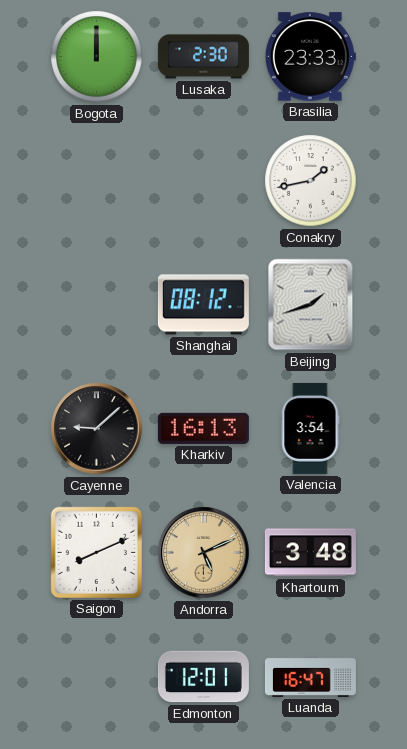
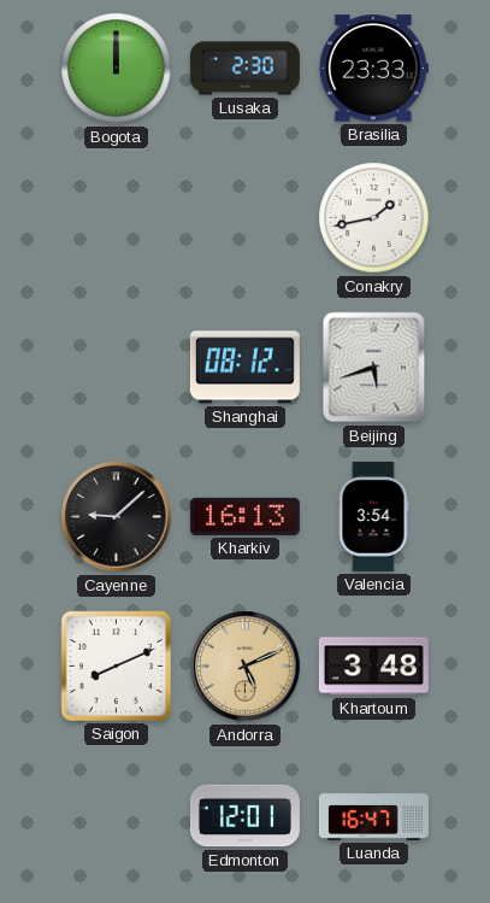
Beijing: 1:42 -> 5:42 (374, 368)
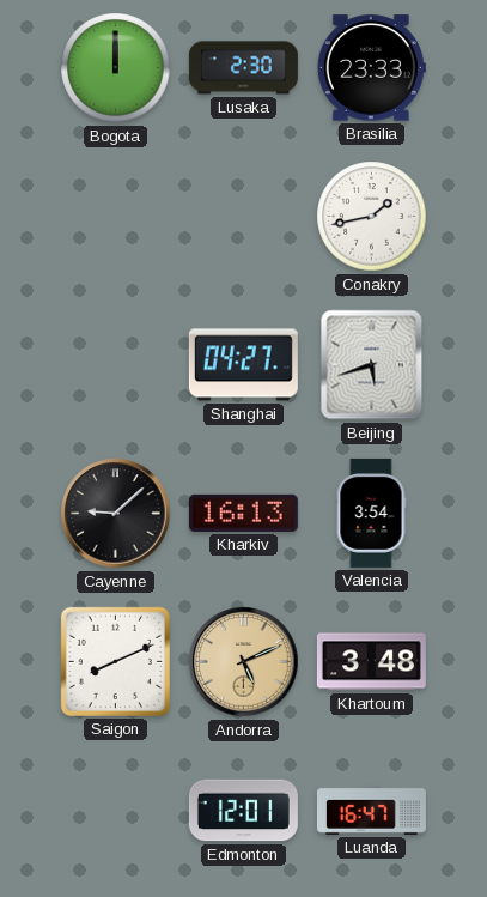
Shanghai: 08:12 -> 04:27 (243, 365)
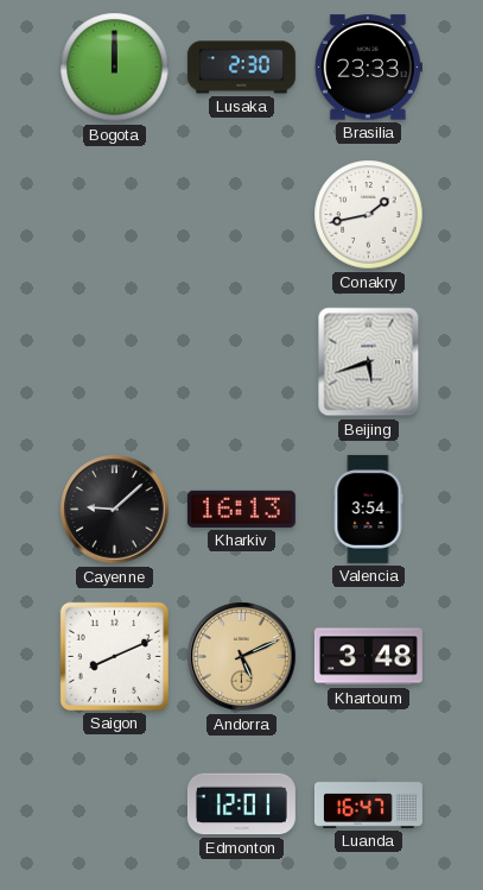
Shanghai: 04:27 -> none (243, 365)
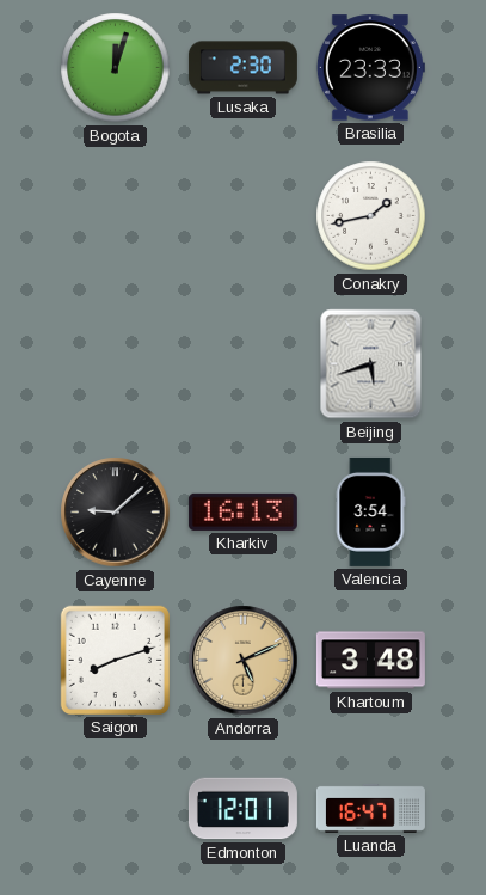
Bogota: 12:00 -> 12:03 (116, 68)
Saigon: 8:11 -> 8:12 (115, 660)
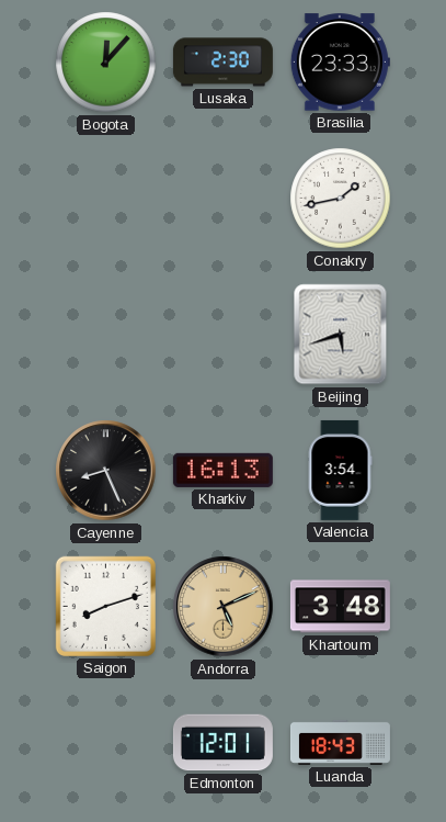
Bogota: 12:03 -> 12:07 (106, 63)
Cayenne: 9:08 -> 8:26 (106, 471)
Luanda: 16:47 -> 18:43 (340, 742)
